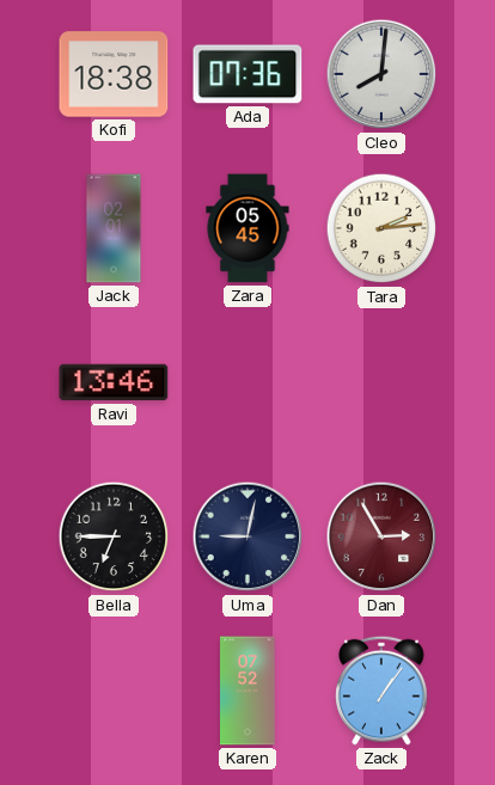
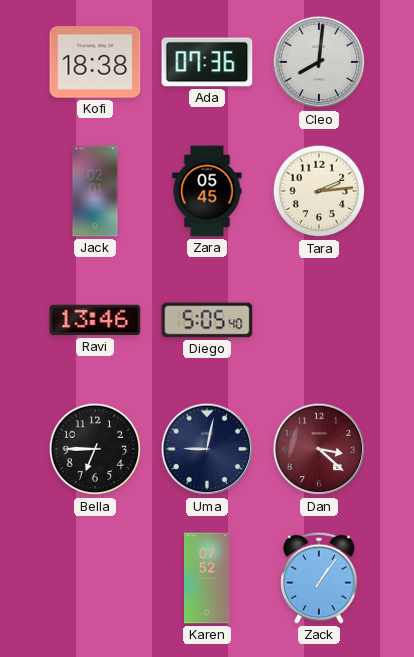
Diego: none -> 5:05 (207, 320)
Dan: 2:55 -> 3:22 (319, 449)
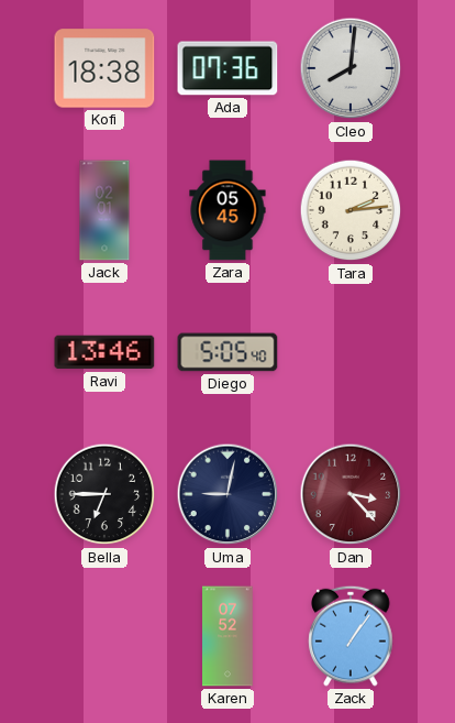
Dan: 3:22 -> 3:23 (351, 494)
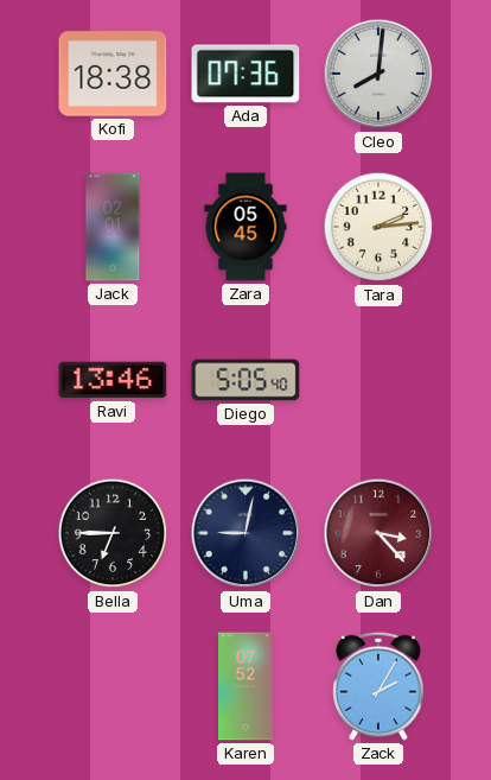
Zack: 1:06 -> 2:05 (378, 686)
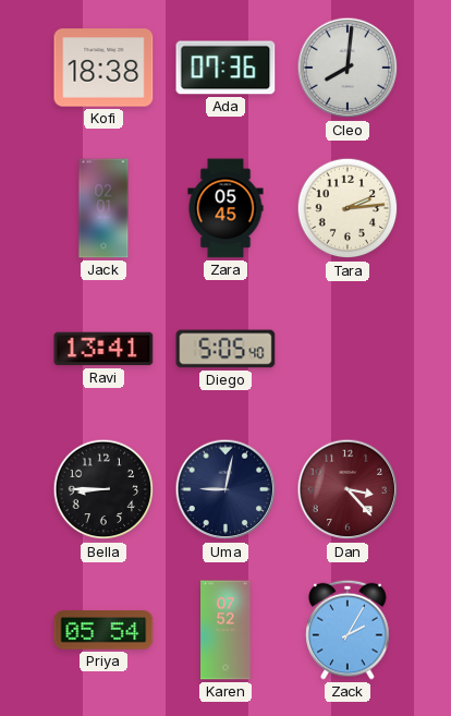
Ravi: 13:46 -> 13:41 (103, 349)
Bella: 6:45 -> 8:45 (103, 489)
Priya: none -> 05:54 (103, 630)
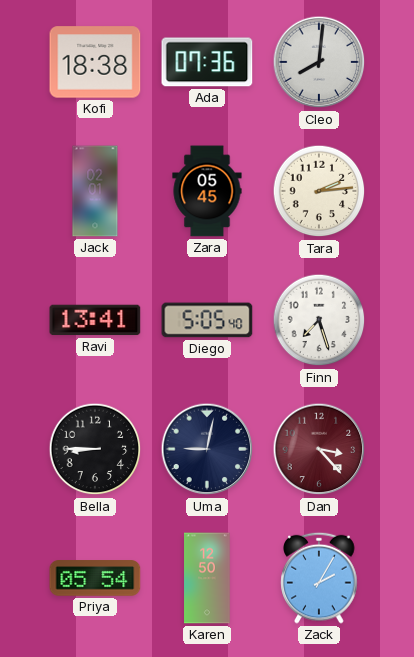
Finn: none -> 7:27 (319, 320)
Karen: 07:52 -> 12:50 (207, 578)
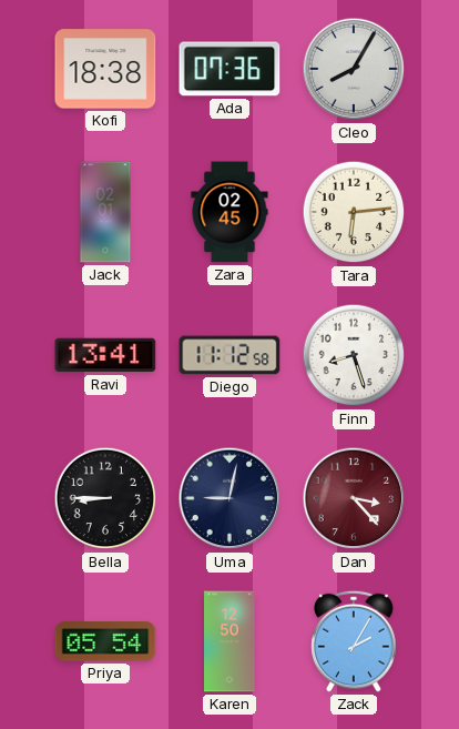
Cleo: 8:01 -> 8:05 (354, 69)
Zara: 05:45 -> 02:45 (229, 212)
Tara: 2:14 -> 6:14 (354, 212)
Diego: 5:05 -> 11:12 (229, 355)
Finn: 7:27 -> 8:27 (354, 355)
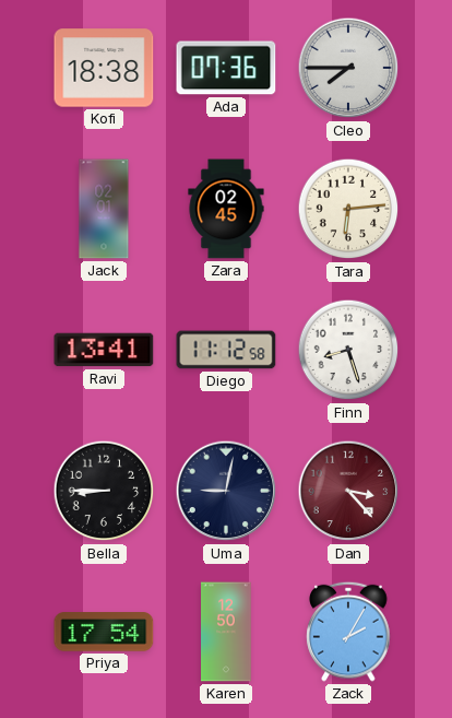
Cleo: 8:05 -> 7:45 (348, 68)
Priya: 05:54 -> 17:54 (104, 632)
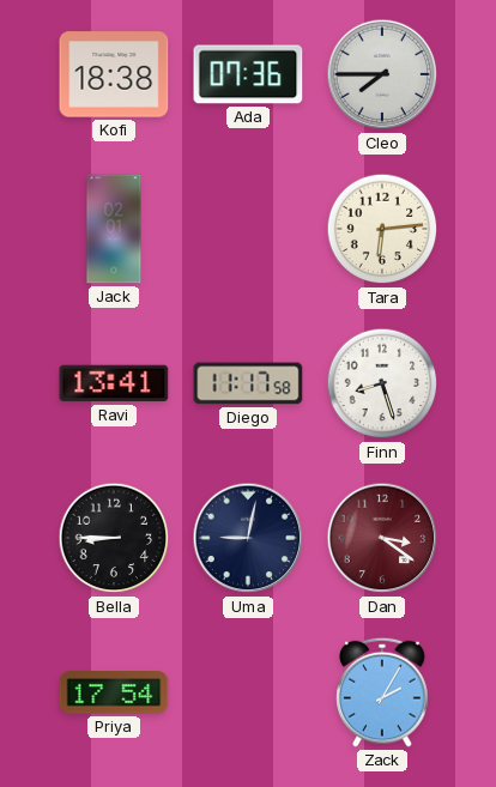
Zara: 02:45 -> none (226, 209)
Diego: 11:12 -> 11:17 (248, 383)
Dan: 3:23 -> 3:21 (382, 538)
Karen: 12:50 -> none (226, 632)
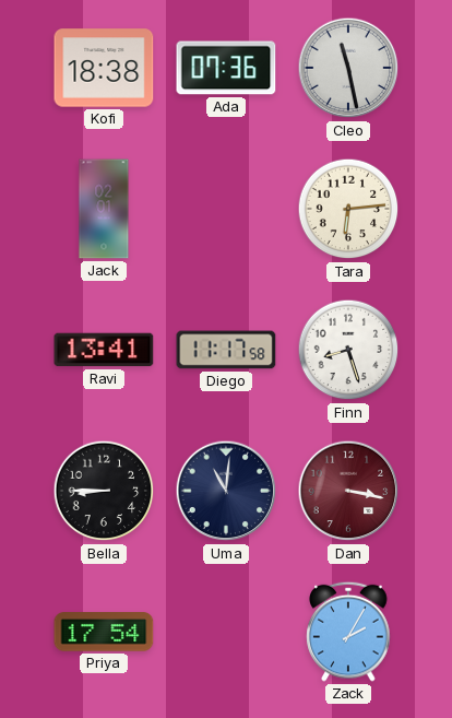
Cleo: 7:45 -> 11:28 (348, 68)
Uma: 9:02 -> 11:01 (226, 491)
Dan: 3:21 -> 3:17 (348, 491)
